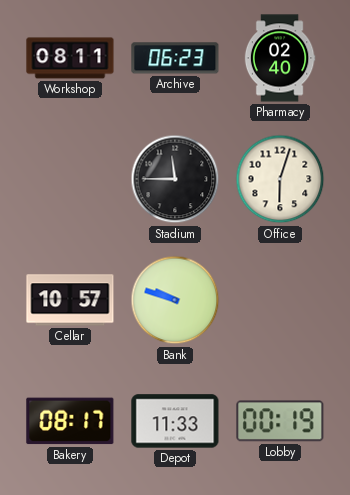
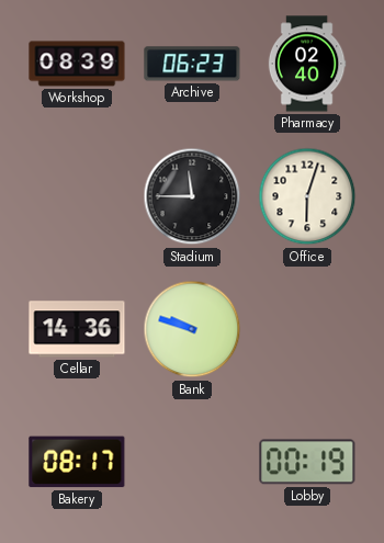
Workshop: 08:11 -> 08:39 (77, 64)
Cellar: 10:57 -> 14:36 (77, 329)
Depot: 11:33 -> none (175, 421)
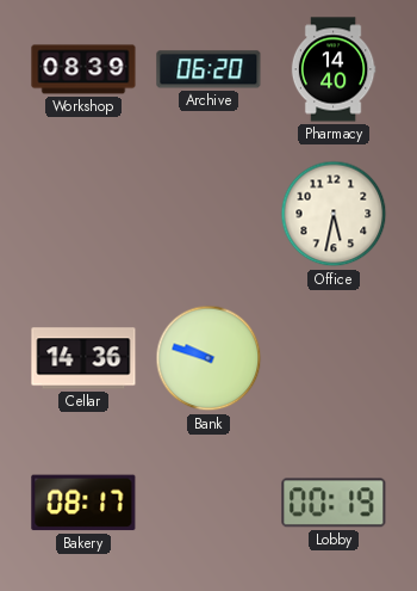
Archive: 06:23 -> 06:20 (208, 69)
Pharmacy: 02:40 -> 14:40 (334, 69)
Stadium: 11:45 -> none (192, 196)
Office: 6:03 -> 5:32 (334, 214)
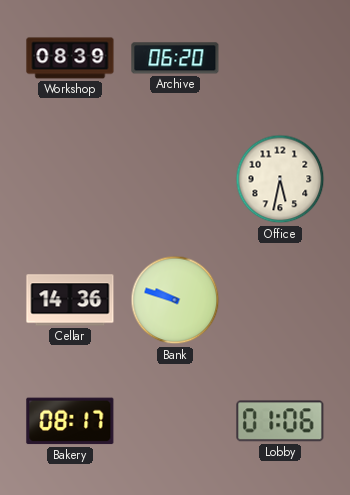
Pharmacy: 14:40 -> none (334, 69)
Lobby: 00:19 -> 01:06 (280, 421)
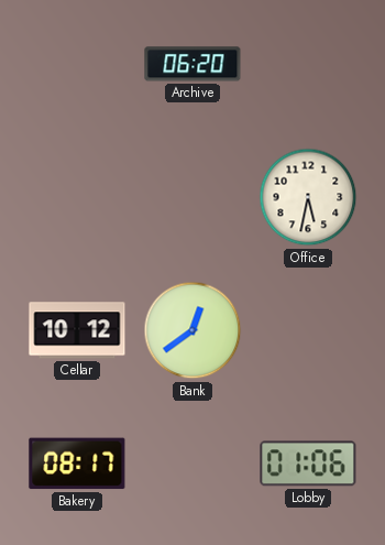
Workshop: 08:39 -> none (70, 58)
Cellar: 14:36 -> 10:12 (77, 330)
Bank: 9:48 -> 12:39 (193, 330)
